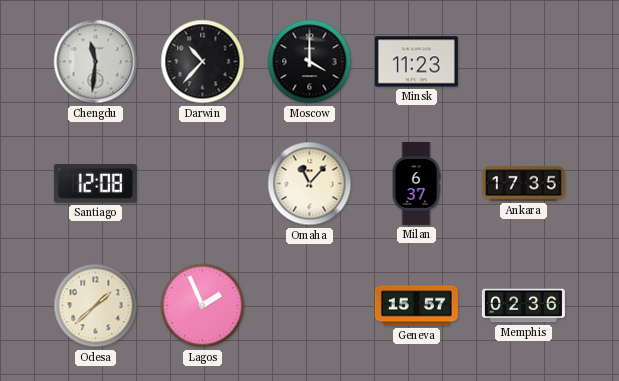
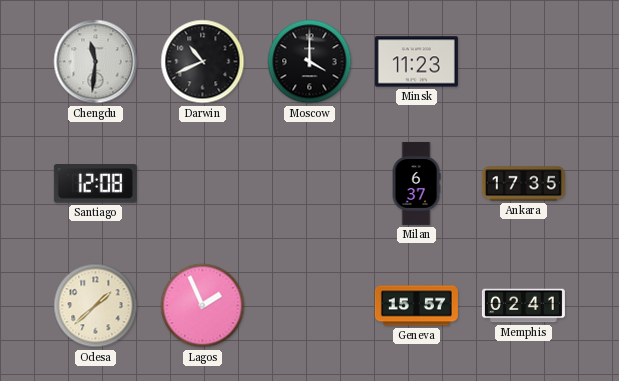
Darwin: 10:37 -> 10:41 (203, 62)
Omaha: 11:07 -> none (310, 184)
Memphis: 02:36 -> 02:41 (523, 306)
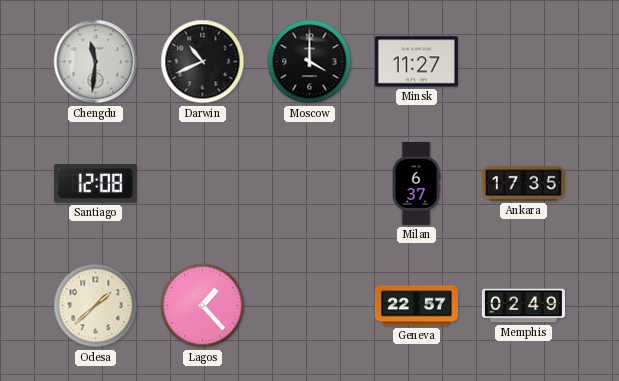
Minsk: 11:23 -> 11:27 (416, 62)
Lagos: 1:56 -> 1:23 (203, 306)
Geneva: 15:57 -> 22:57 (416, 306)
Memphis: 02:41 -> 02:49 (523, 306)
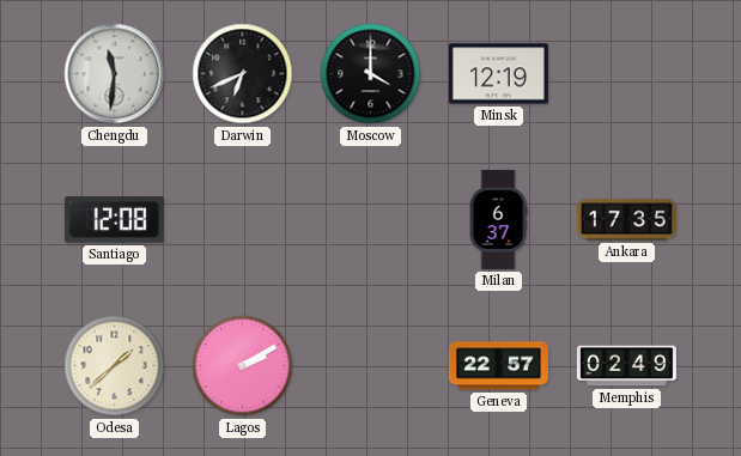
Darwin: 10:41 -> 6:41 (243, 74)
Minsk: 11:27 -> 12:19 (498, 74)
Lagos: 1:23 -> 2:10 (243, 366)
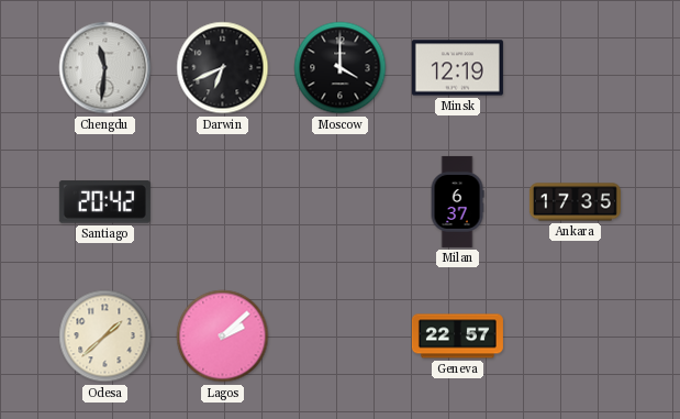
Santiago: 12:08 -> 20:42 (104, 202)
Lagos: 2:10 -> 2:08 (223, 337)
Memphis: 02:49 -> none (626, 366)
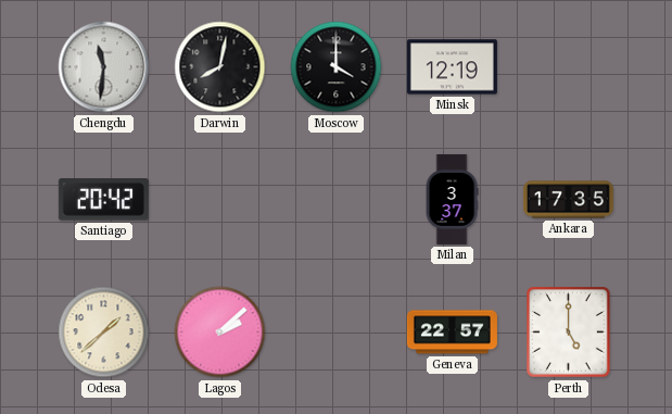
Darwin: 6:41 -> 8:02 (220, 67)
Milan: 6:37 -> 3:37 (452, 199)
Perth: none -> 5:00 (569, 333)
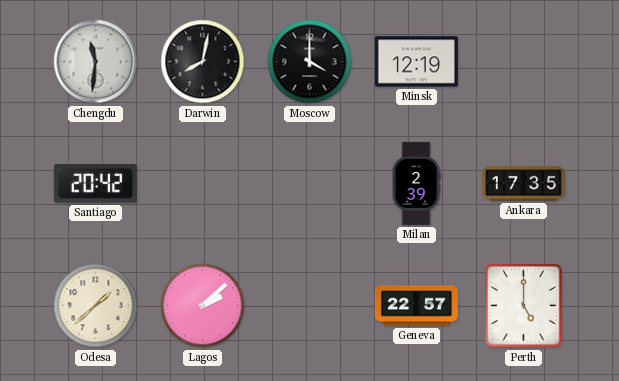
Milan: 3:37 -> 2:39 (416, 183)
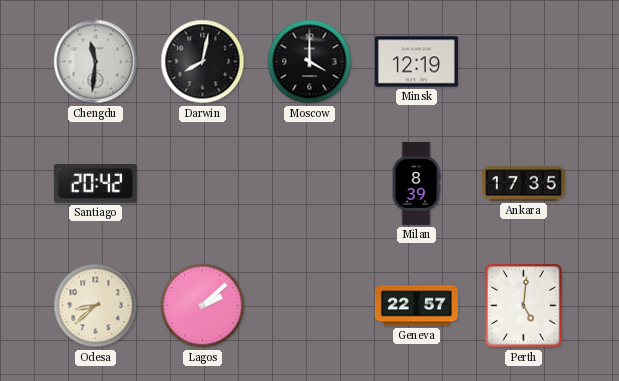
Milan: 2:39 -> 8:39 (416, 183)
Odesa: 1:38 -> 8:38 (96, 306)
Perth: 5:00 -> 5:01 (524, 306)
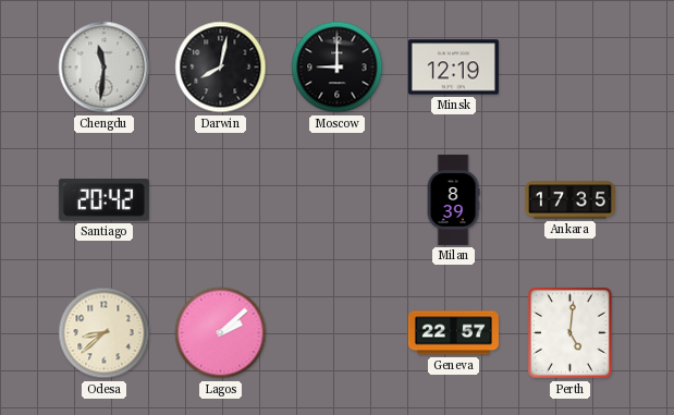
Moscow: 4:00 -> 9:00 (338, 68)
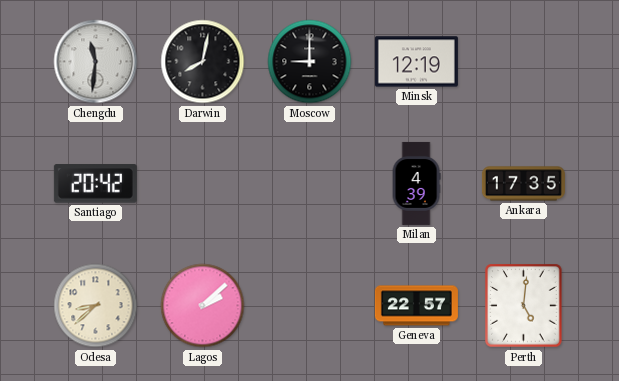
Milan: 8:39 -> 4:39 (416, 183)
